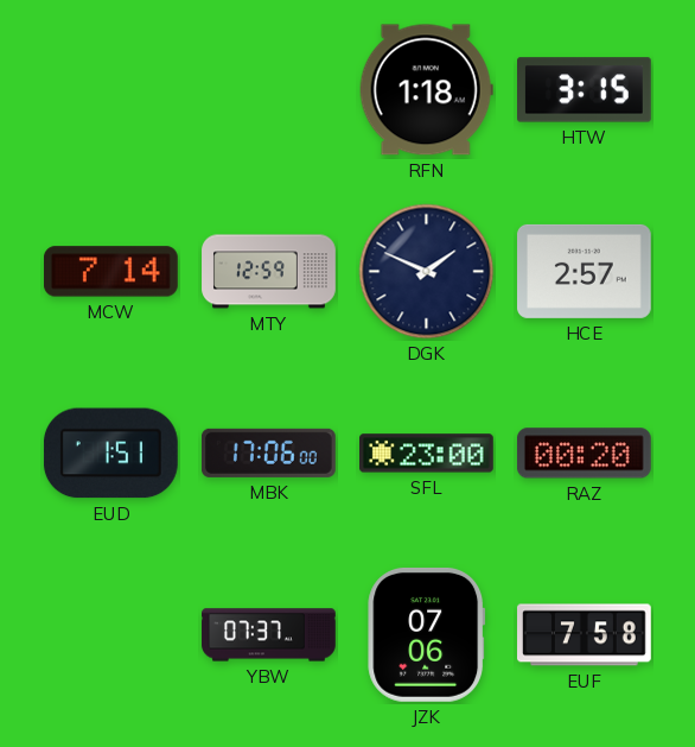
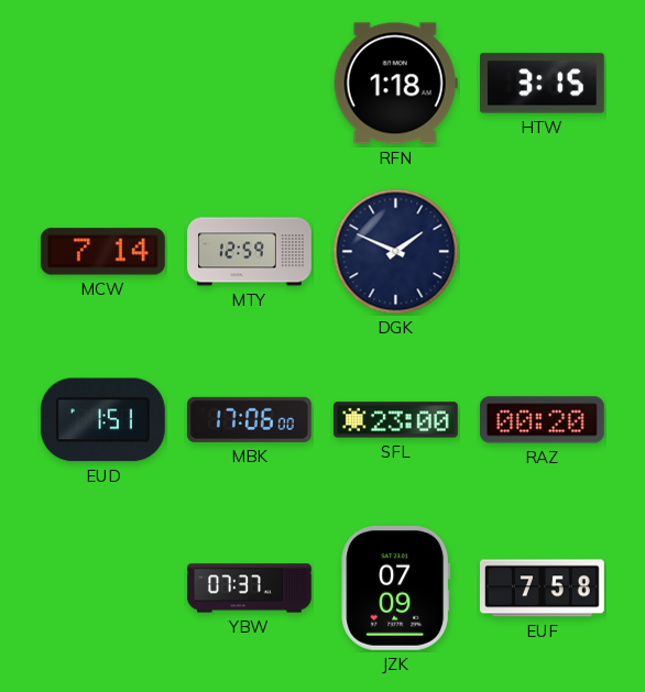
HCE: 2:57 -> none (585, 271)
JZK: 07:06 -> 07:09 (396, 587)
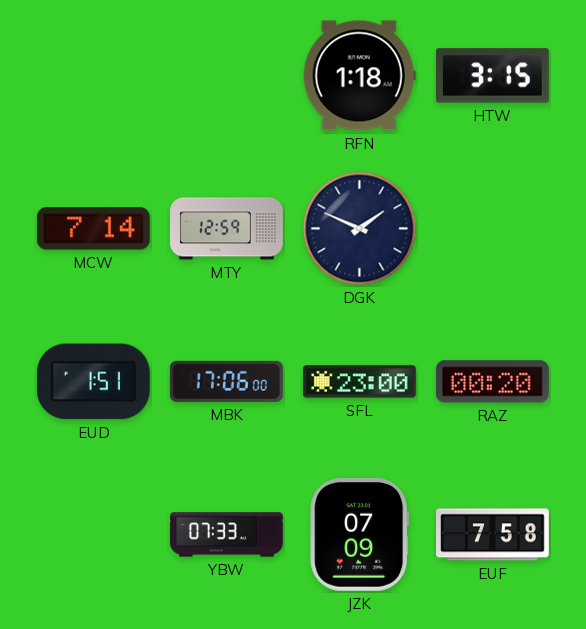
YBW: 07:37 -> 07:33 (227, 535)
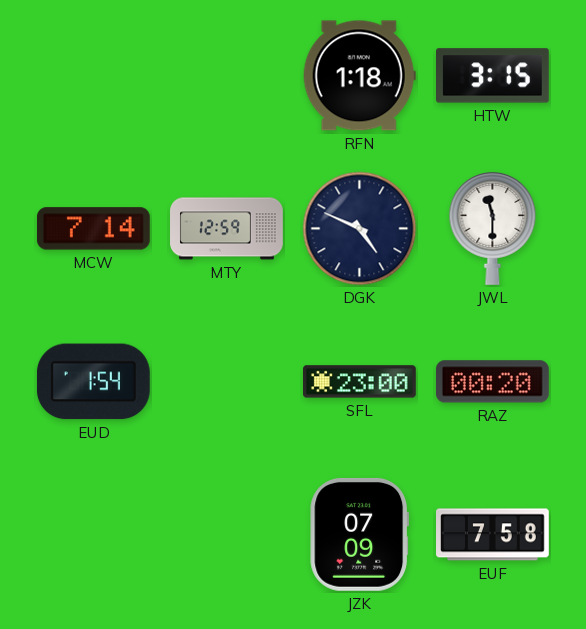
DGK: 1:49 -> 4:49 (360, 229)
JWL: none -> 11:30 (493, 228)
EUD: 1:51 -> 1:54 (93, 382)
MBK: 17:06 -> none (226, 381)
YBW: 07:33 -> none (227, 535)
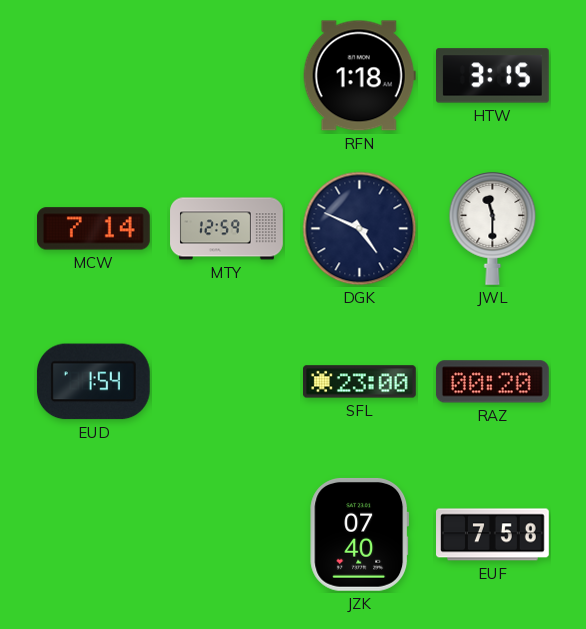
JZK: 07:09 -> 07:40 (360, 534)
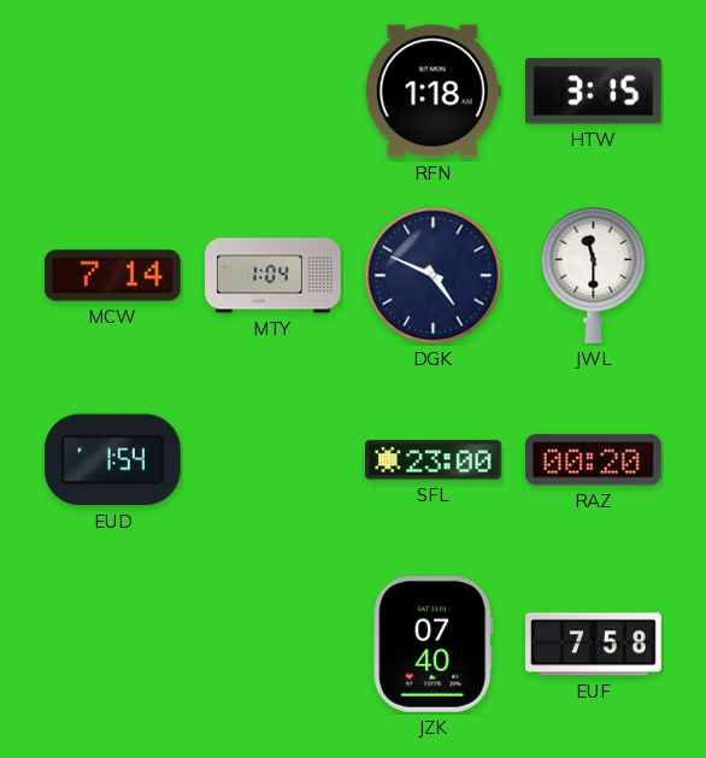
MTY: 12:59 -> 1:04 (273, 276)
